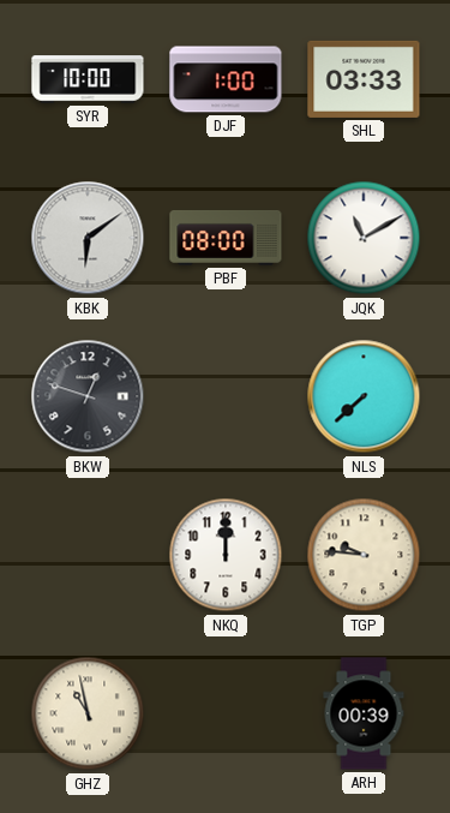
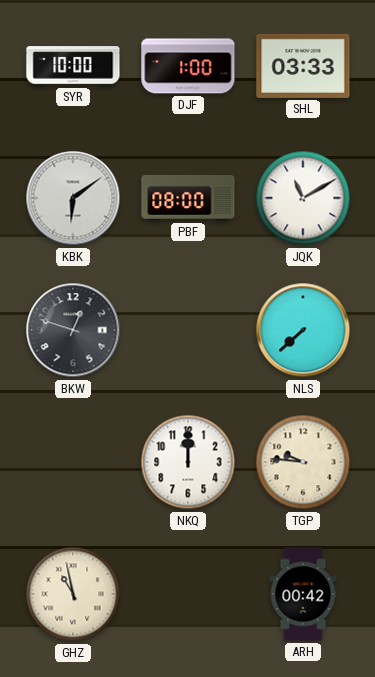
ARH: 00:39 -> 00:42 (303, 594)
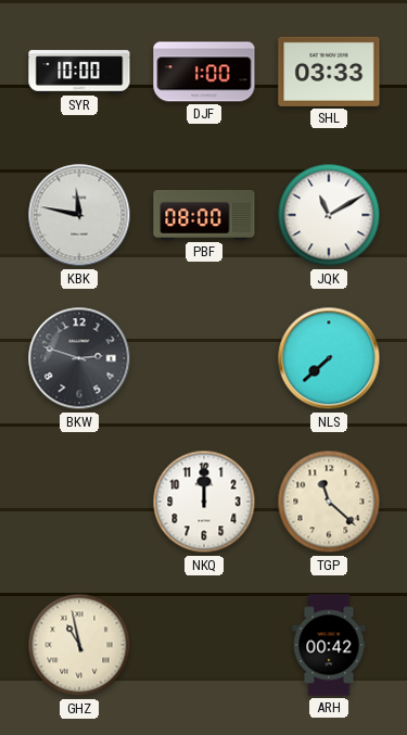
KBK: 6:09 -> 11:47 (79, 215)
BKW: 12:48 -> 2:48 (79, 358)
TGP: 9:46 -> 11:22 (329, 502)
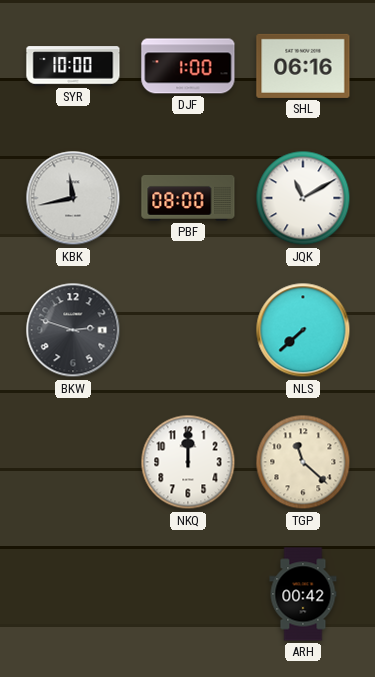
SHL: 03:33 -> 06:16 (303, 66)
KBK: 11:47 -> 11:43 (73, 198)
GHZ: 10:58 -> none (79, 645)
